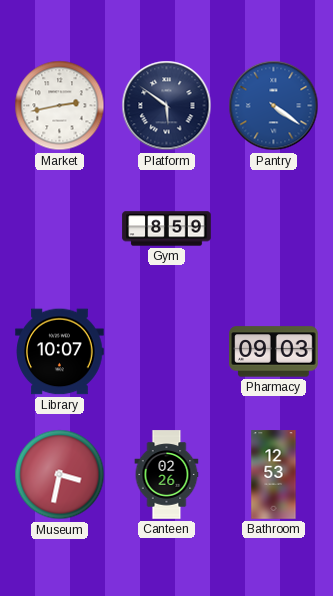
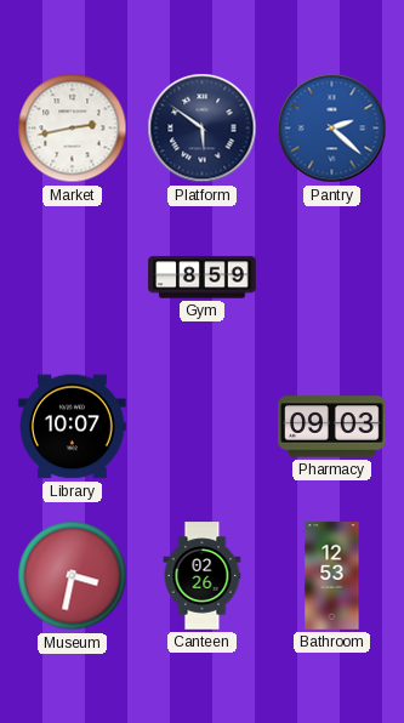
Pantry: 4:21 -> 2:22 (332, 129)
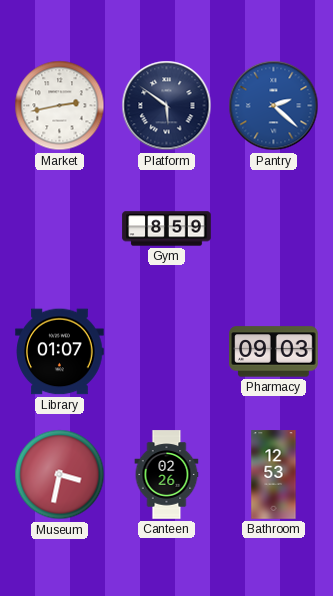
Library: 10:07 -> 01:07 (60, 352)
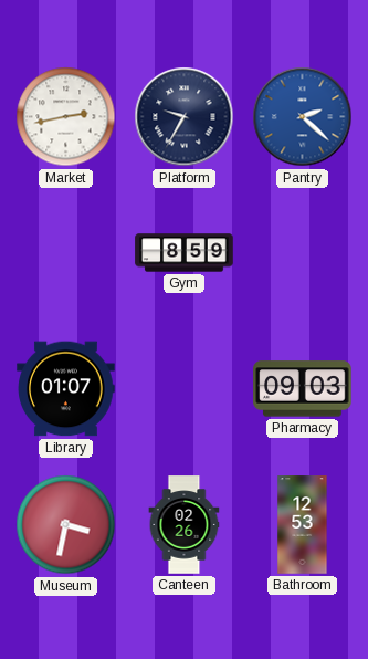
Platform: 5:51 -> 9:35 (185, 117)
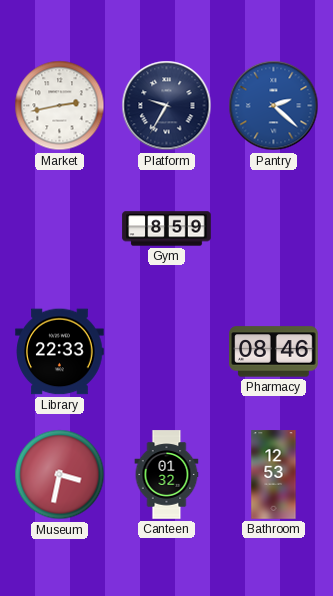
Library: 01:07 -> 22:33 (60, 352)
Pharmacy: 09:03 -> 08:46 (274, 352)
Canteen: 02:26 -> 01:32 (167, 475)
